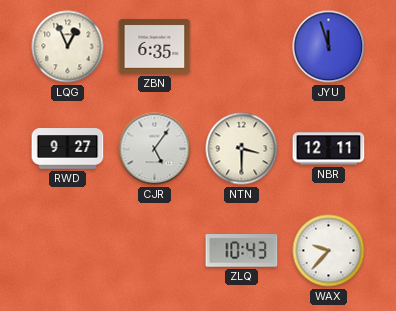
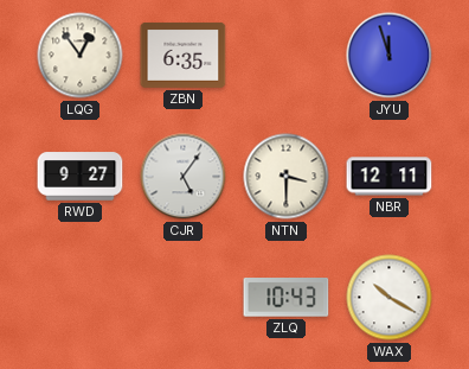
LQG: 12:56 -> 12:54 (81, 56)
WAX: 9:37 -> 10:20 (390, 298)
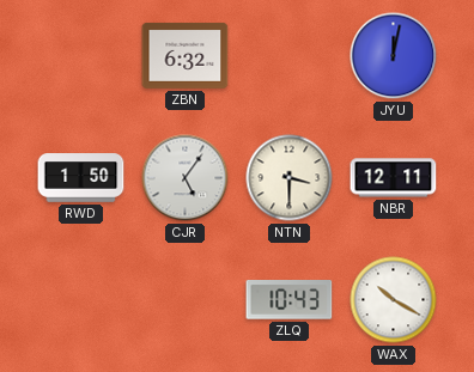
LQG: 12:54 -> none (81, 56)
ZBN: 6:35 -> 6:32 (186, 56)
JYU: 11:57 -> 12:02 (394, 56)
RWD: 9:27 -> 1:50 (81, 178)
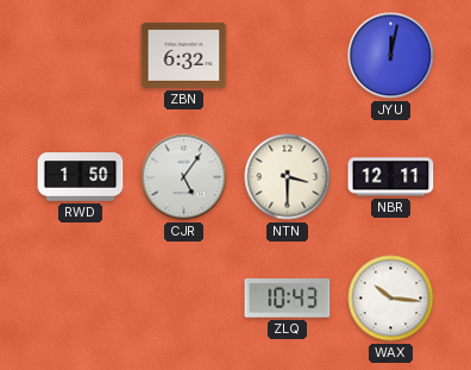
WAX: 10:20 -> 10:16 (391, 299)
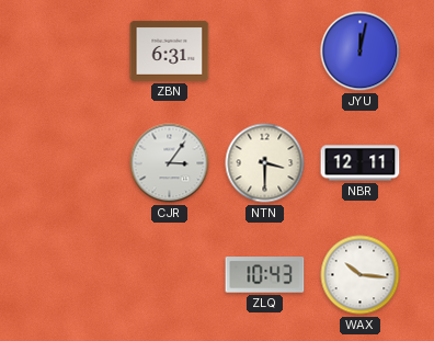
ZBN: 6:32 -> 6:31 (170, 52)
RWD: 1:50 -> none (81, 177)
CJR: 5:06 -> 3:06 (170, 163)
